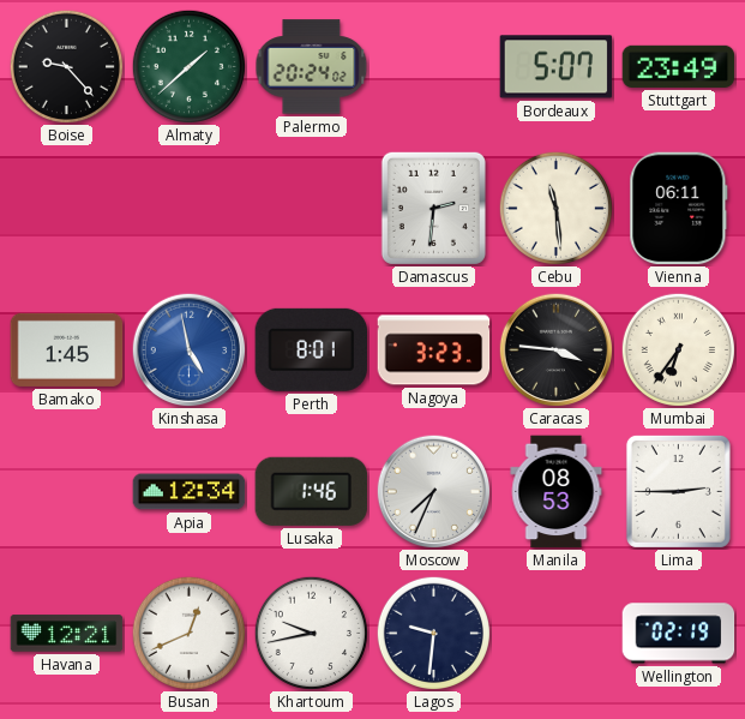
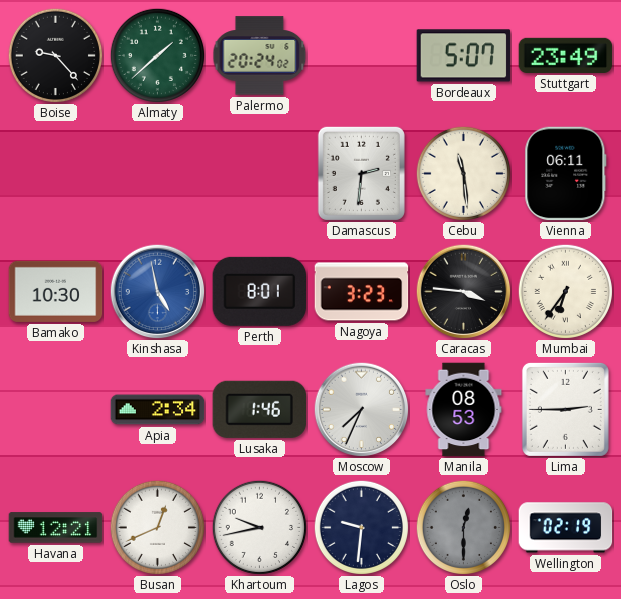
Bamako: 1:45 -> 10:30 (56, 291)
Apia: 12:34 -> 2:34 (158, 410)
Oslo: none -> 12:30 (463, 527)
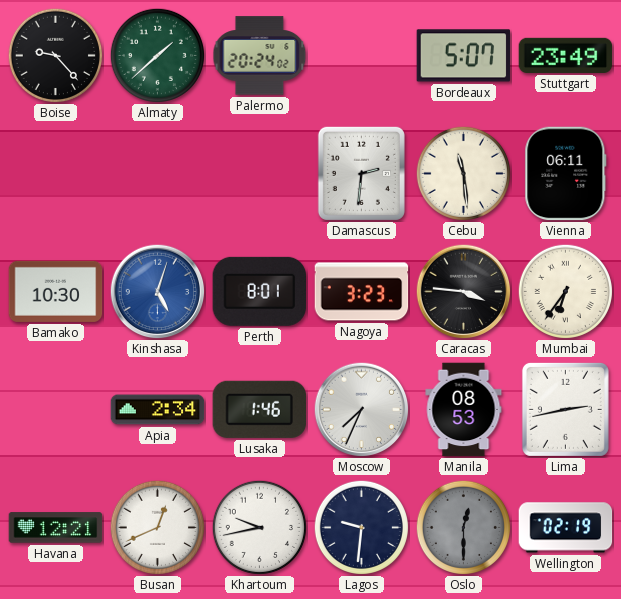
Kinshasa: 4:58 -> 5:03 (157, 291)
Lima: 2:45 -> 2:43 (565, 409)
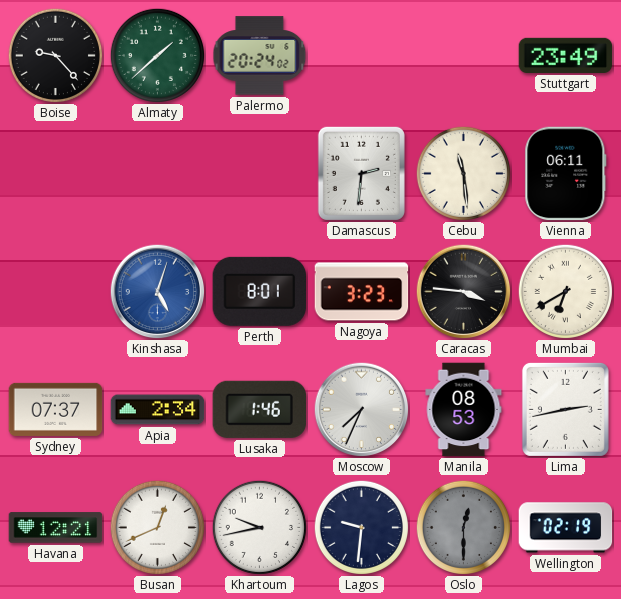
Bordeaux: 5:07 -> none (464, 56)
Bamako: 10:30 -> none (56, 291)
Mumbai: 6:36 -> 6:40 (565, 291)
Sydney: none -> 07:37 (56, 409)
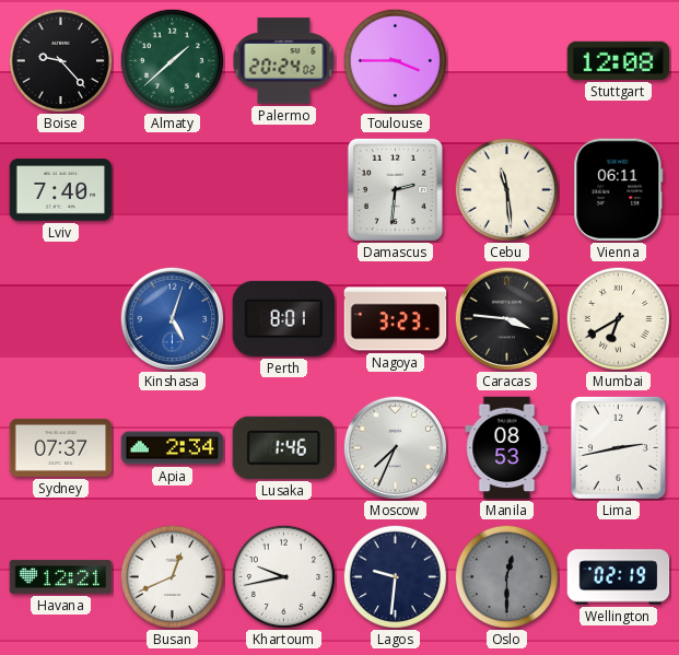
Toulouse: none -> 3:45 (395, 60)
Stuttgart: 23:49 -> 12:08 (619, 60)
Lviv: none -> 7:40 (61, 190)
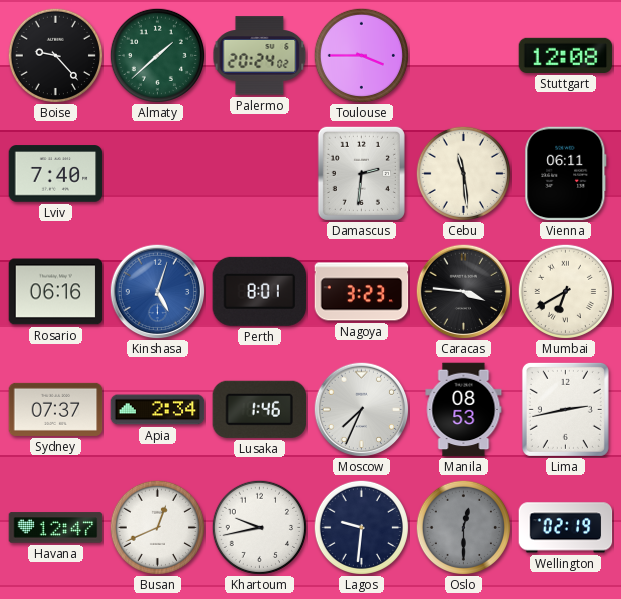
Rosario: none -> 06:16 (56, 292)
Havana: 12:21 -> 12:47 (56, 528)
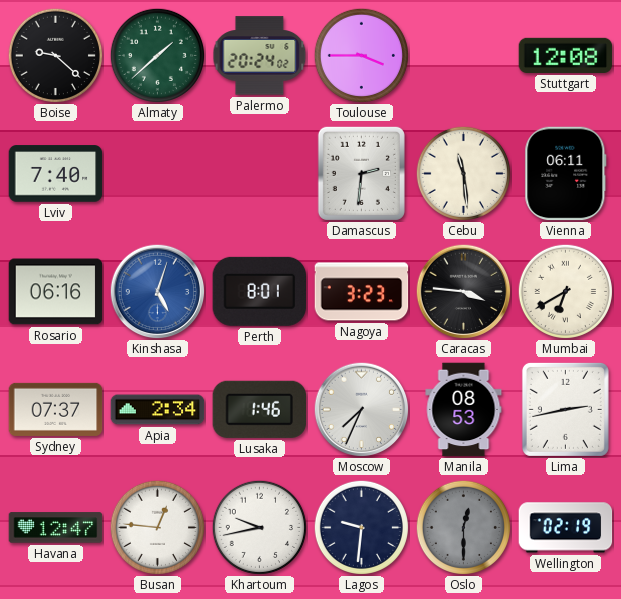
Boise: 9:23 -> 9:22 (55, 55)
Busan: 12:41 -> 12:46 (157, 527)
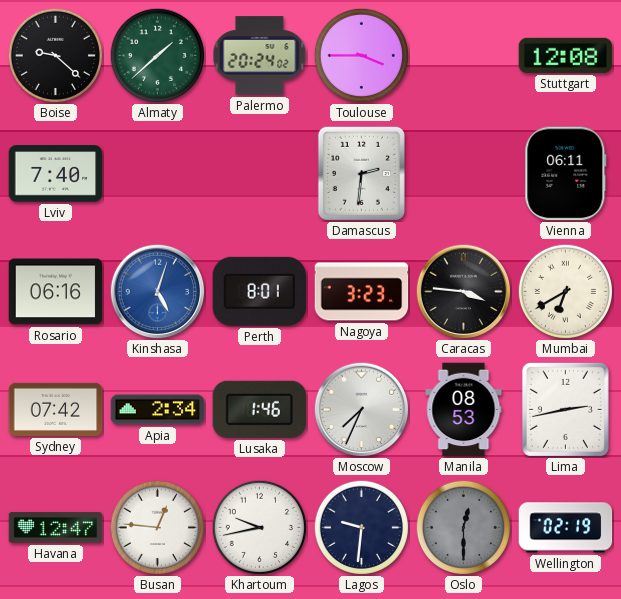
Cebu: 11:29 -> none (463, 173)
Sydney: 07:37 -> 07:42 (56, 409)
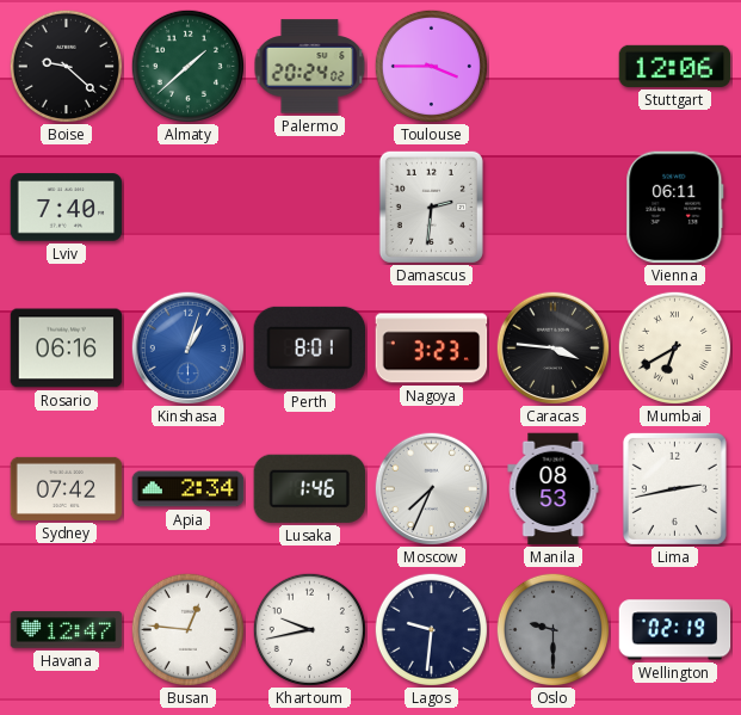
Stuttgart: 12:08 -> 12:06 (675, 66)
Kinshasa: 5:03 -> 1:03 (187, 347)
Oslo: 12:30 -> 9:30 (552, 629)
